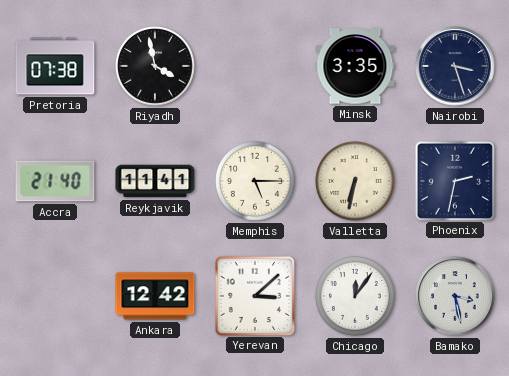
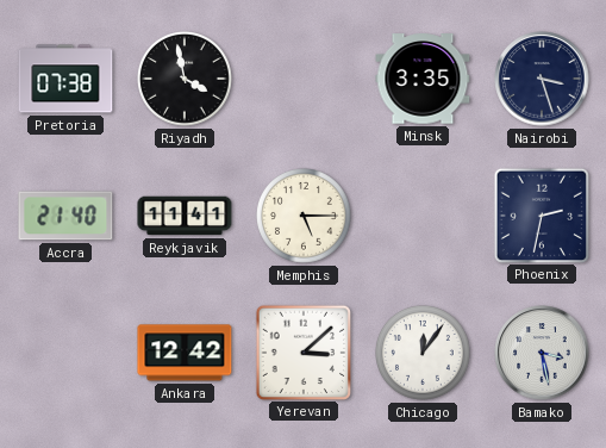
Valletta: 6:32 -> none (356, 182)
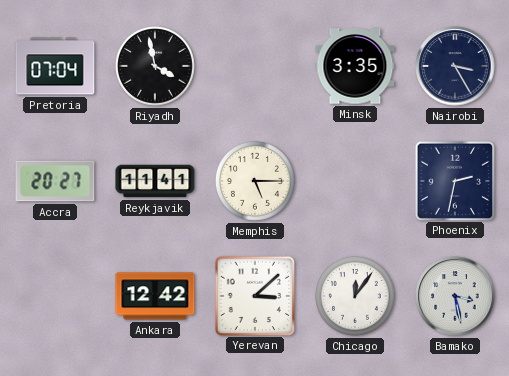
Pretoria: 07:38 -> 07:04 (55, 66)
Nairobi: 3:27 -> 3:25 (455, 66)
Accra: 21:40 -> 20:27 (55, 181)
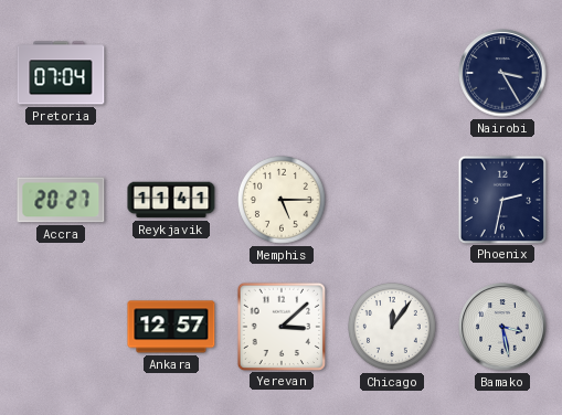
Riyadh: 3:58 -> none (156, 67)
Minsk: 3:35 -> none (355, 66)
Ankara: 12:42 -> 12:57 (171, 327)
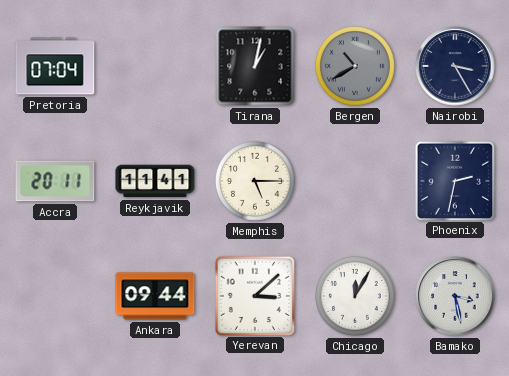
Tirana: none -> 1:02 (255, 66)
Bergen: none -> 10:40 (356, 67)
Accra: 20:27 -> 20:11 (55, 181)
Ankara: 12:57 -> 09:44 (155, 296)
Chicago: 12:06 -> 12:05 (356, 297)
